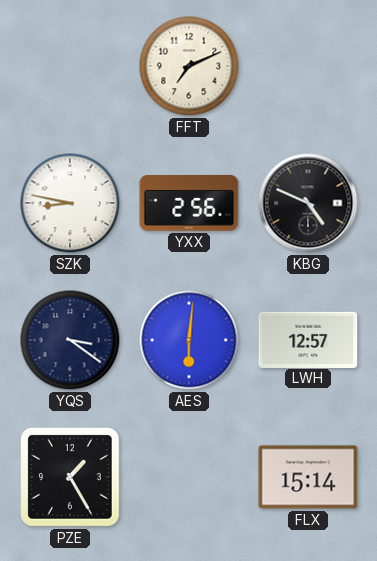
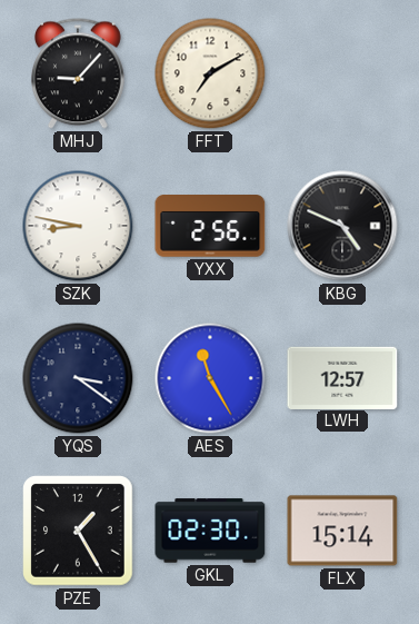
MHJ: none -> 9:07 (78, 73)
FFT: 7:11 -> 7:10 (210, 73)
AES: 6:01 -> 11:25 (210, 378)
GKL: none -> 02:30 (210, 531)
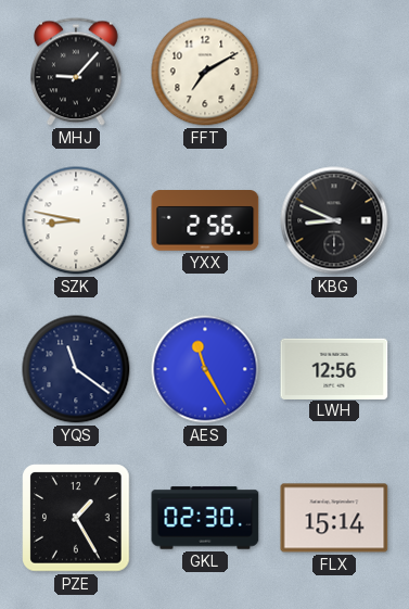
KBG: 4:49 -> 8:49 (334, 220)
YQS: 3:21 -> 11:21 (76, 369)
LWH: 12:57 -> 12:56 (334, 368)
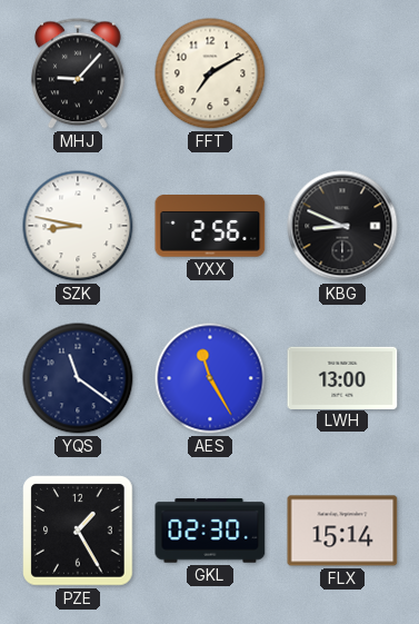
LWH: 12:56 -> 13:00 (342, 377)
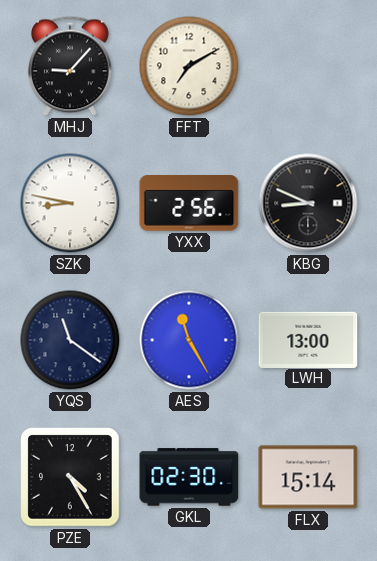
PZE: 1:25 -> 4:25 (70, 477)
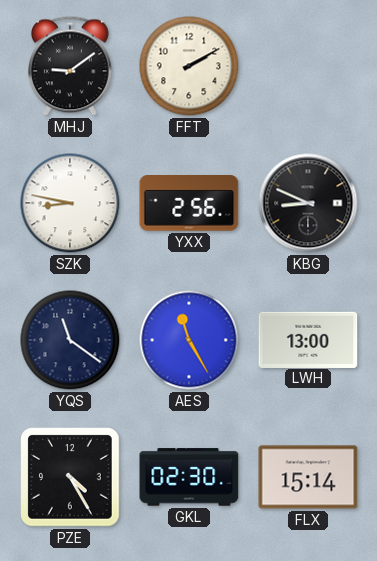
MHJ: 9:07 -> 9:09 (70, 66)
FFT: 7:10 -> 2:10 (189, 66)
